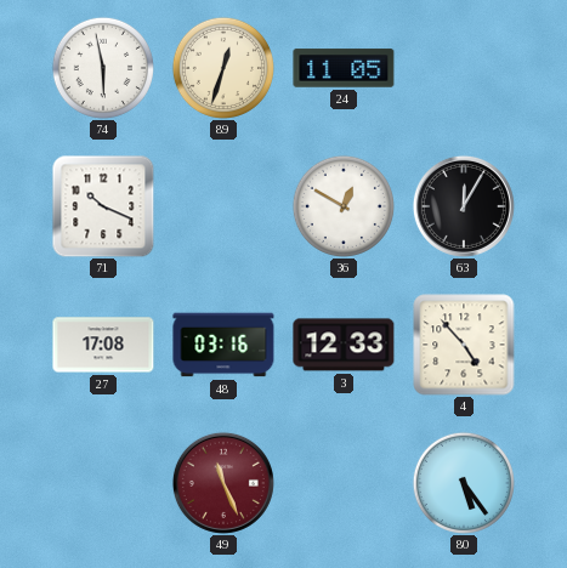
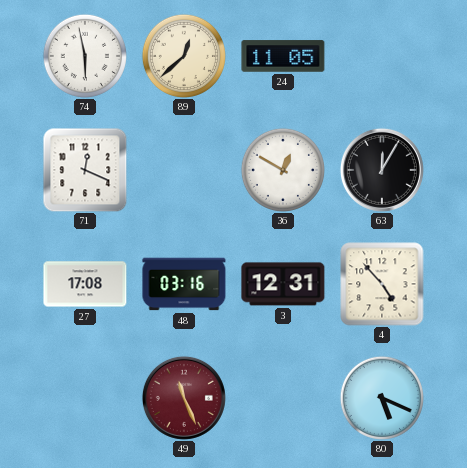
89: 12:33 -> 12:38 (184, 56)
71: 10:19 -> 12:19 (85, 170)
3: 12:33 -> 12:31 (283, 284)
80: 5:24 -> 5:19 (382, 398)
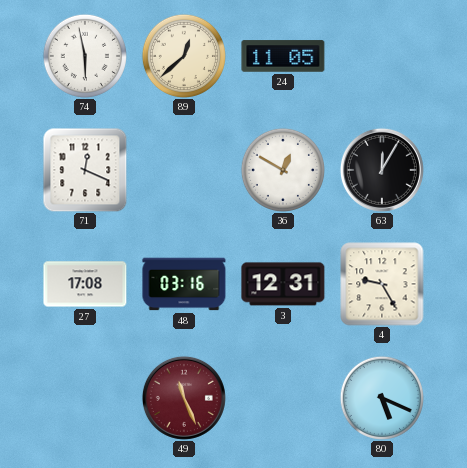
4: 4:53 -> 9:25 (382, 284)
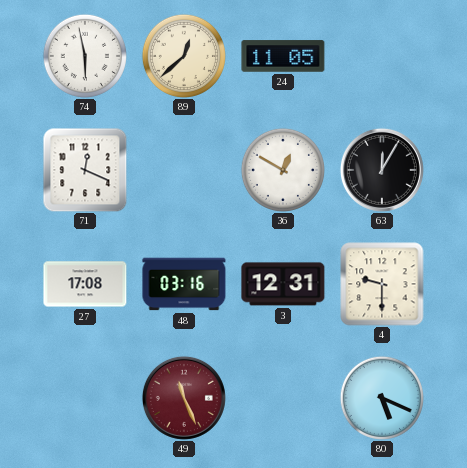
4: 9:25 -> 9:30 (382, 284)
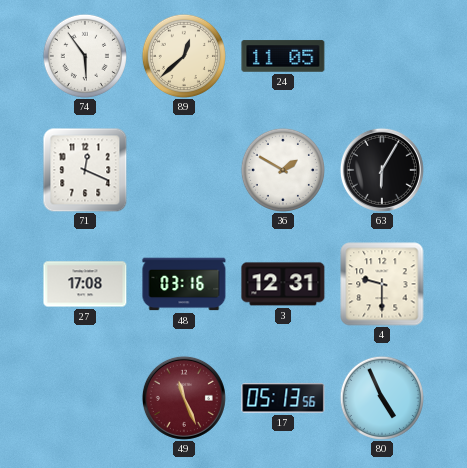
74: 5:58 -> 5:54 (85, 56)
36: 12:50 -> 1:50 (283, 170)
63: 12:05 -> 6:05 (382, 170)
17: none -> 05:13 (283, 398)
80: 5:19 -> 4:56 (382, 398)
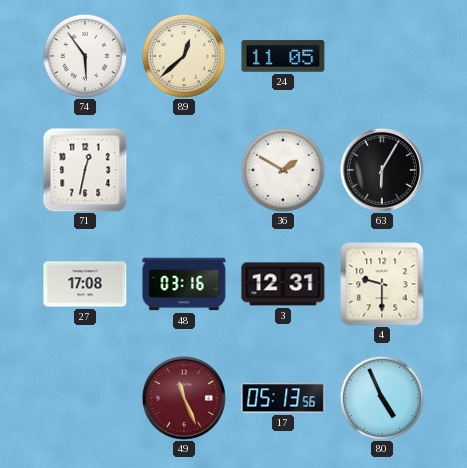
71: 12:19 -> 12:32 (85, 170)
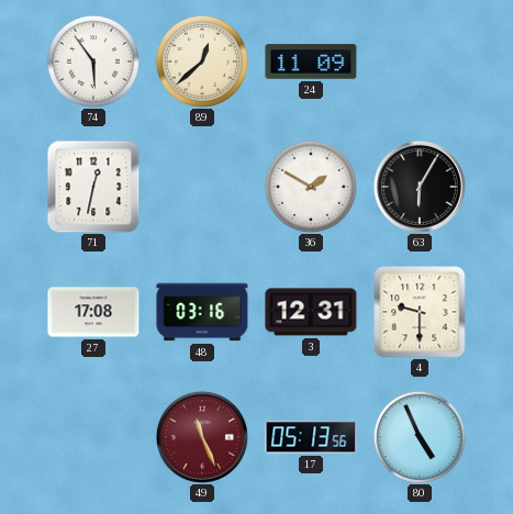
24: 11:05 -> 11:09 (311, 62)
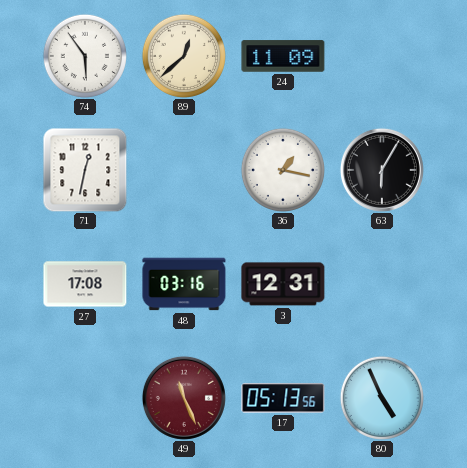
36: 1:50 -> 1:17 (283, 170)
4: 9:30 -> none (420, 312)
